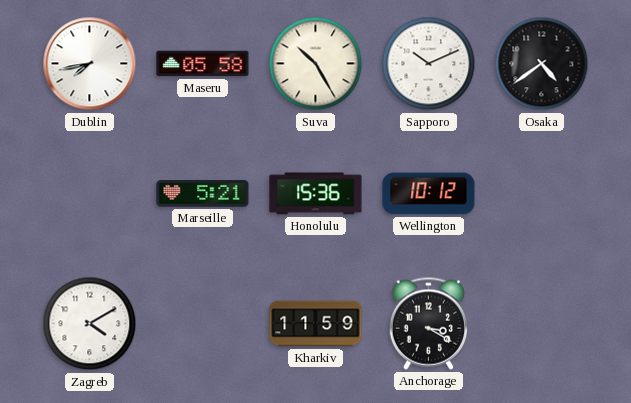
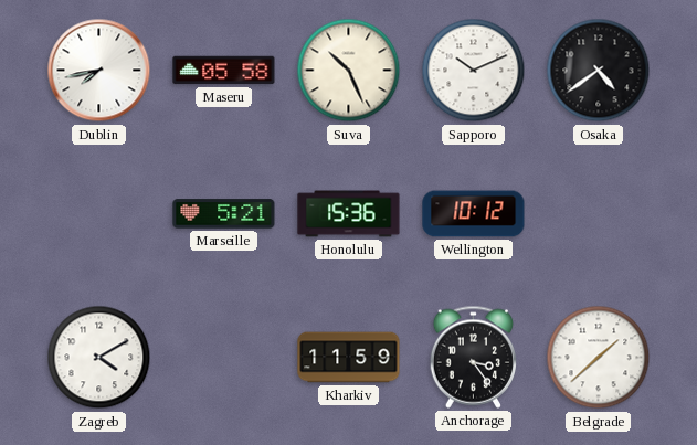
Suva: 10:25 -> 10:26 (349, 71)
Anchorage: 3:20 -> 3:24 (473, 357)
Belgrade: none -> 1:38 (599, 358)
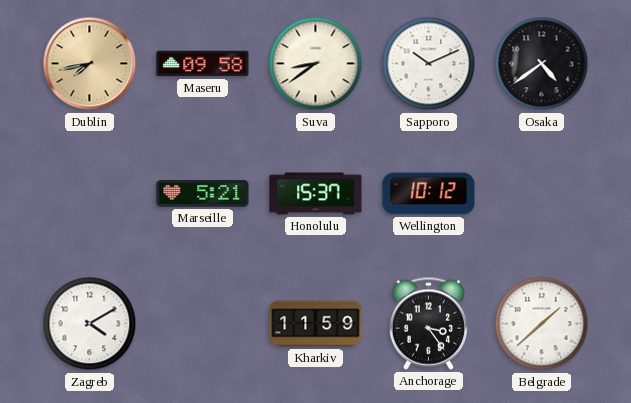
Dublin dial: white -> champagne (90, 64)
Maseru: 05:58 -> 09:58 (203, 64)
Suva: 10:26 -> 8:39 (316, 64)
Honolulu: 15:36 -> 15:37 (316, 194)
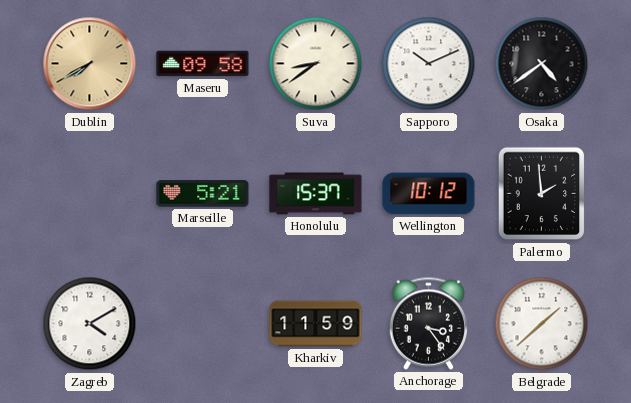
Dublin: 7:43 -> 7:40 (90, 64)
Palermo: none -> 1:59 (542, 194)
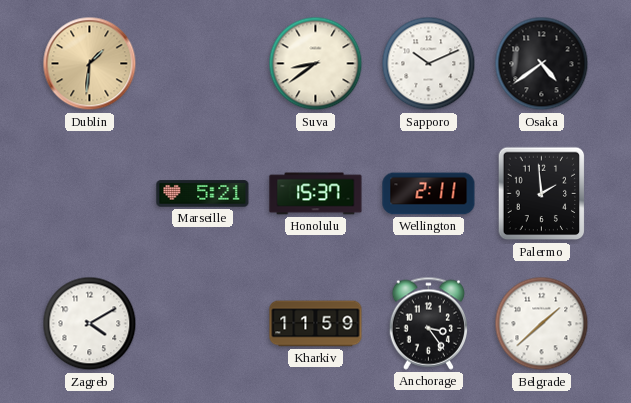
Dublin: 7:40 -> 1:31 (90, 64)
Maseru: 09:58 -> none (203, 64)
Wellington: 10:12 -> 2:11 (429, 194)
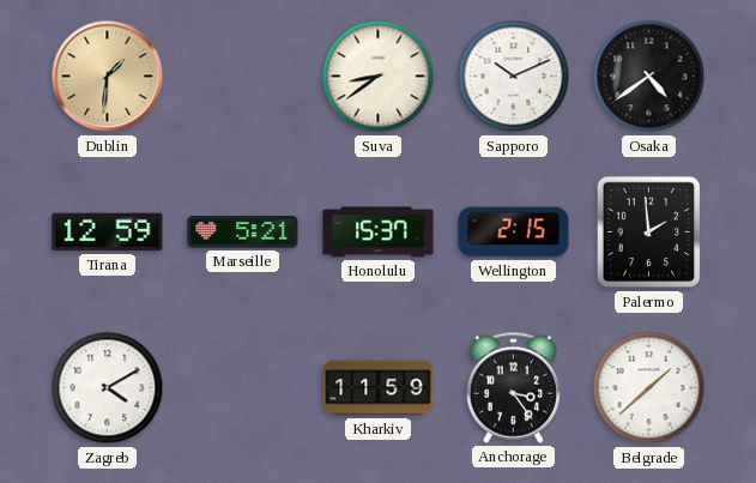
Tirana: none -> 12:59 (108, 233)
Wellington: 2:11 -> 2:15 (514, 233)
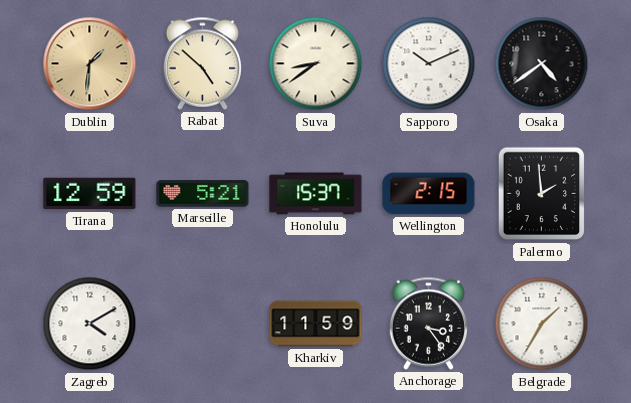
Rabat: none -> 4:52 (202, 63)
Belgrade: 1:38 -> 1:35 (542, 324)
